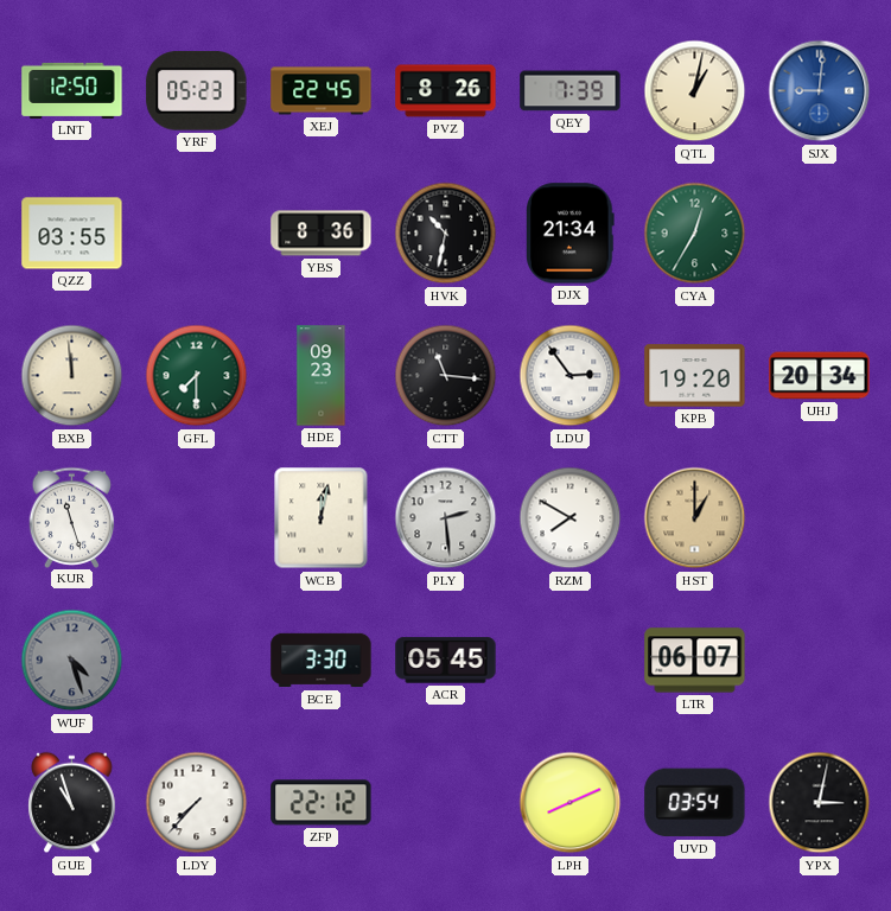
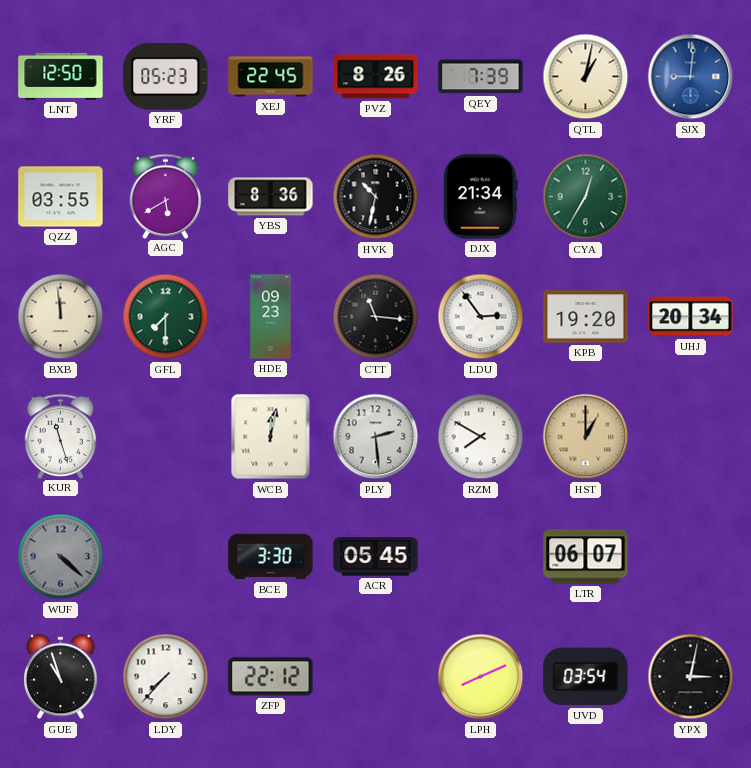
AGC: none -> 5:40 (166, 196)
WUF: 4:27 -> 4:22 (61, 557)
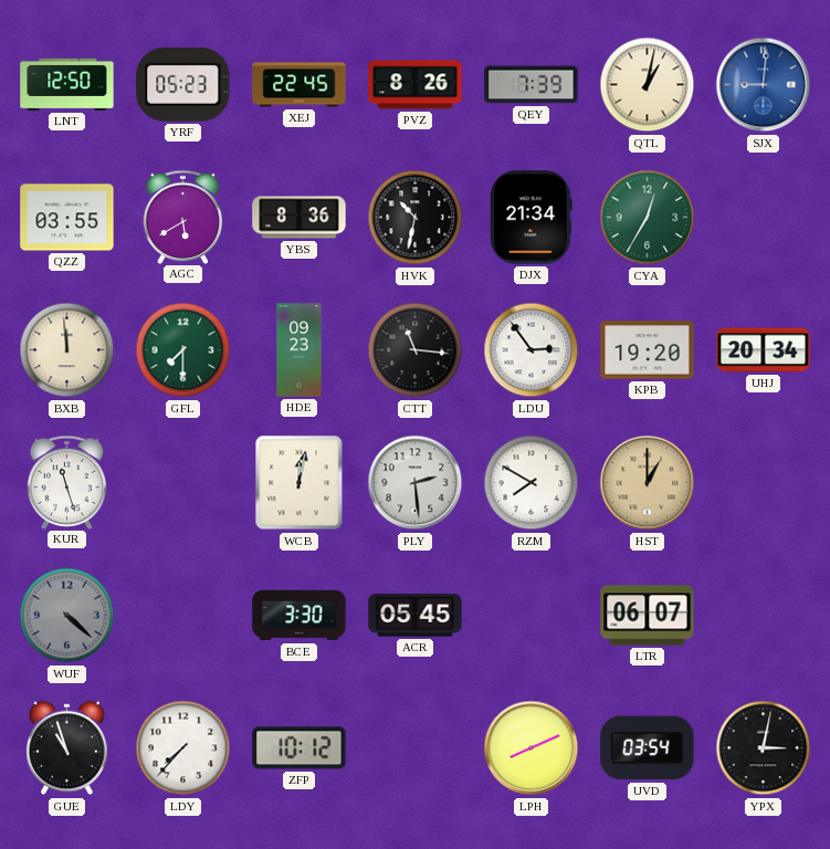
ZFP: 22:12 -> 10:12 (300, 748)
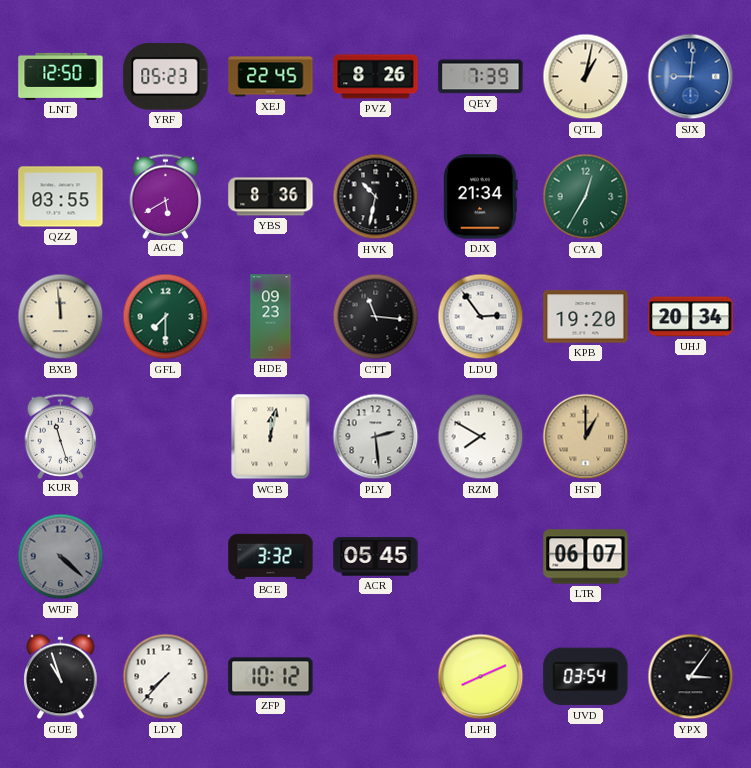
BCE: 3:30 -> 3:32 (271, 557)
YPX: 3:02 -> 3:06 (691, 677)
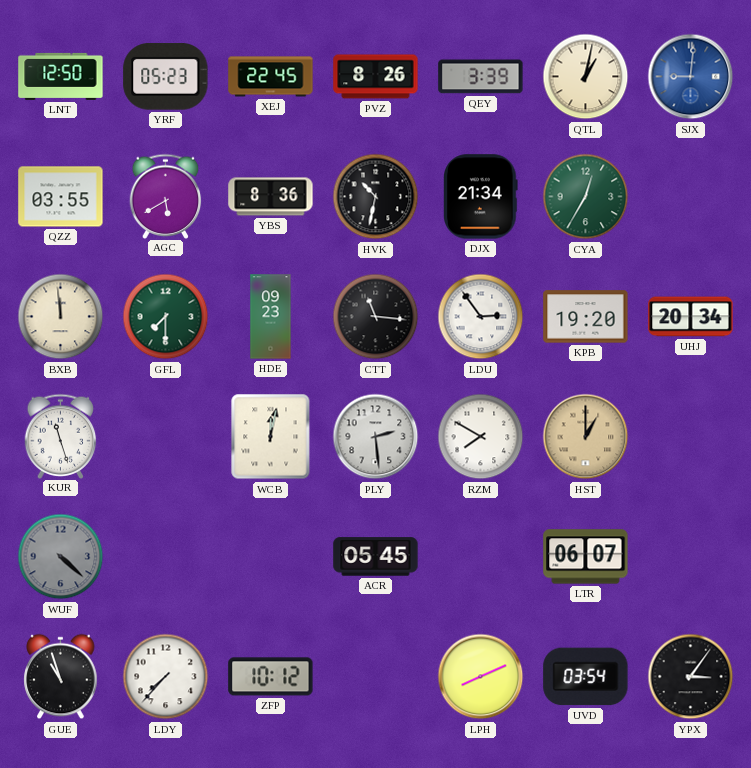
QEY: 7:39 -> 3:39 (481, 77)
BCE: 3:32 -> none (271, 557)
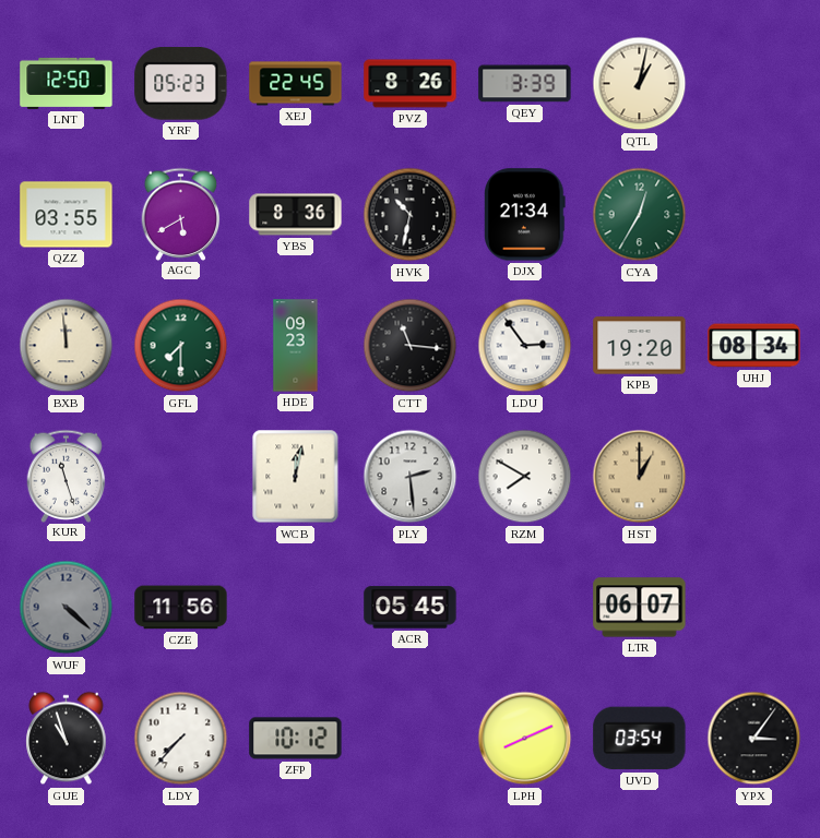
SJX: 9:01 -> none (691, 77)
UHJ: 20:34 -> 08:34 (754, 346)
CZE: none -> 11:56 (181, 608)
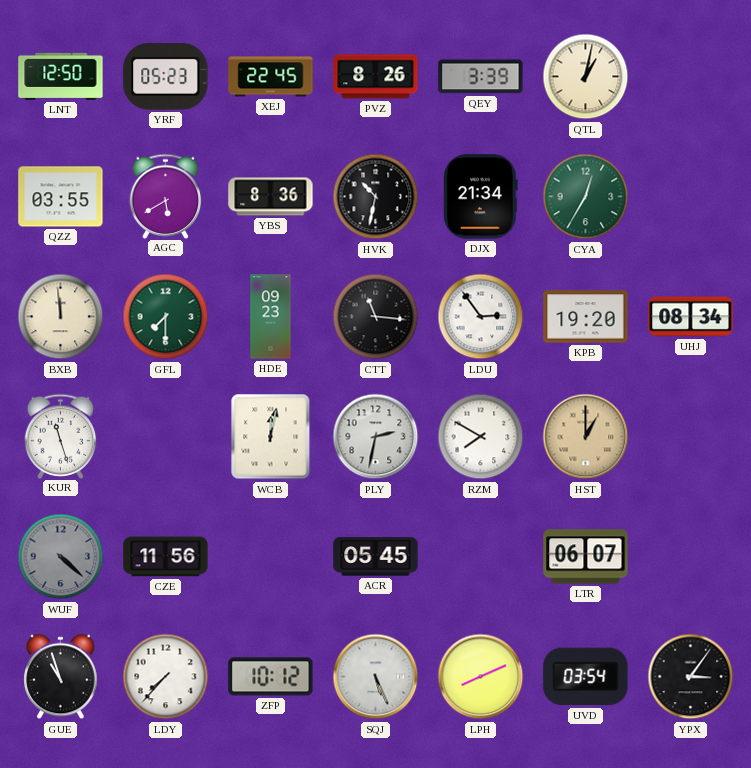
PLY: 2:29 -> 2:32 (376, 437)
SQJ: none -> 5:26 (376, 677)
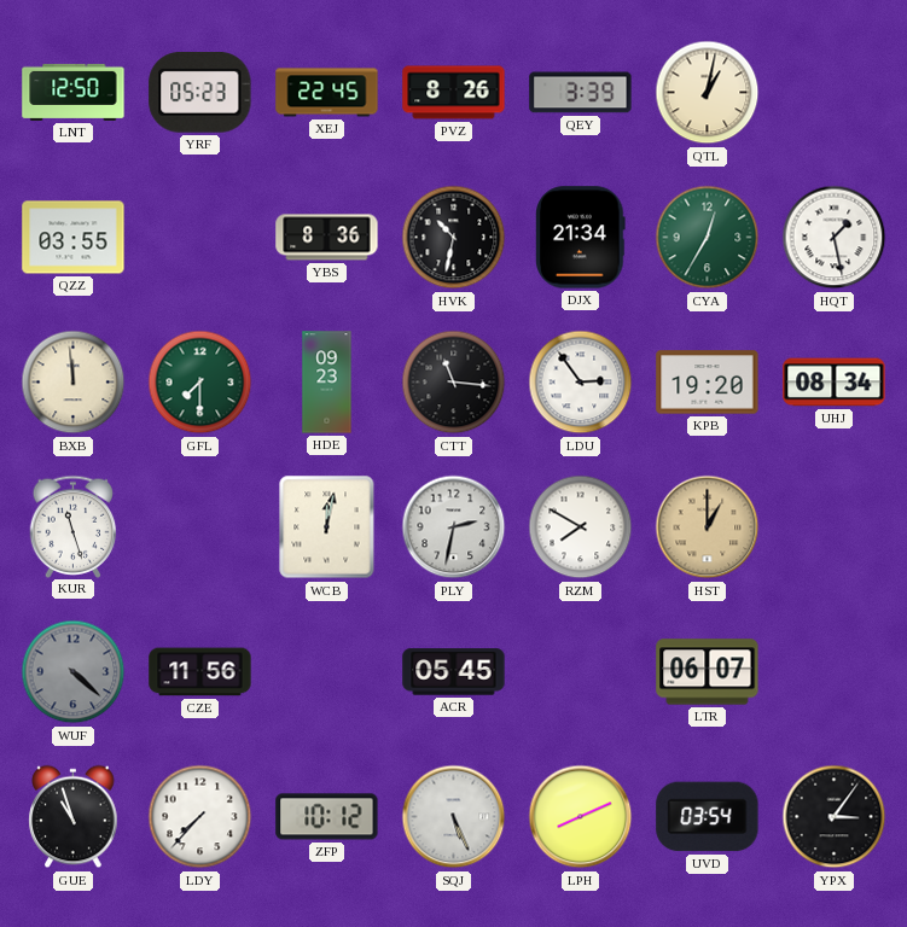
AGC: 5:40 -> none (166, 196)
HQT: none -> 1:28 (835, 238)
